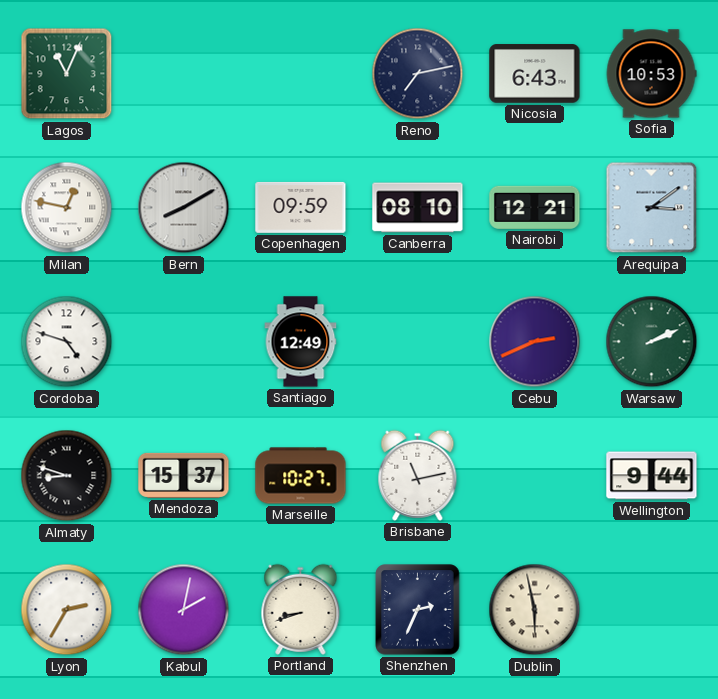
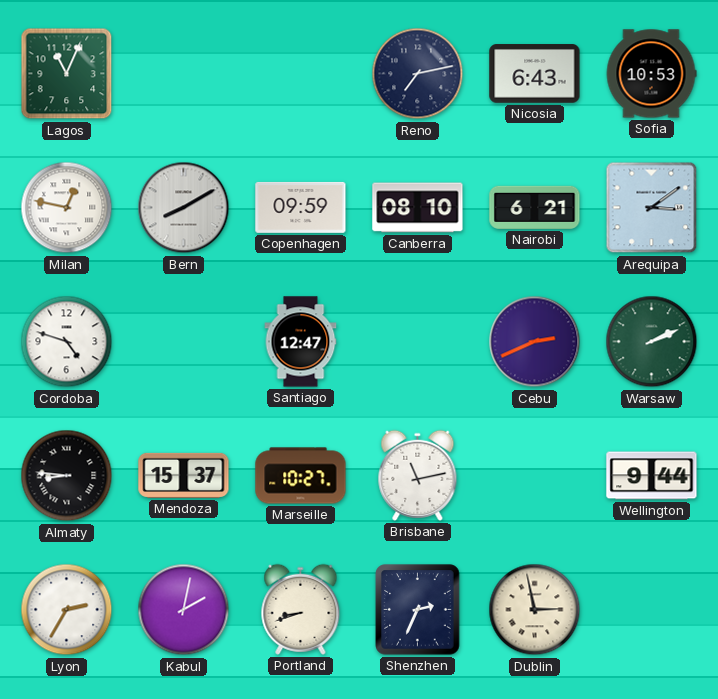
Nairobi: 12:21 -> 6:21 (535, 207)
Santiago: 12:49 -> 12:47 (301, 342)
Almaty: 8:48 -> 8:46 (67, 476)
Dublin: 5:58 -> 2:58 (535, 610)
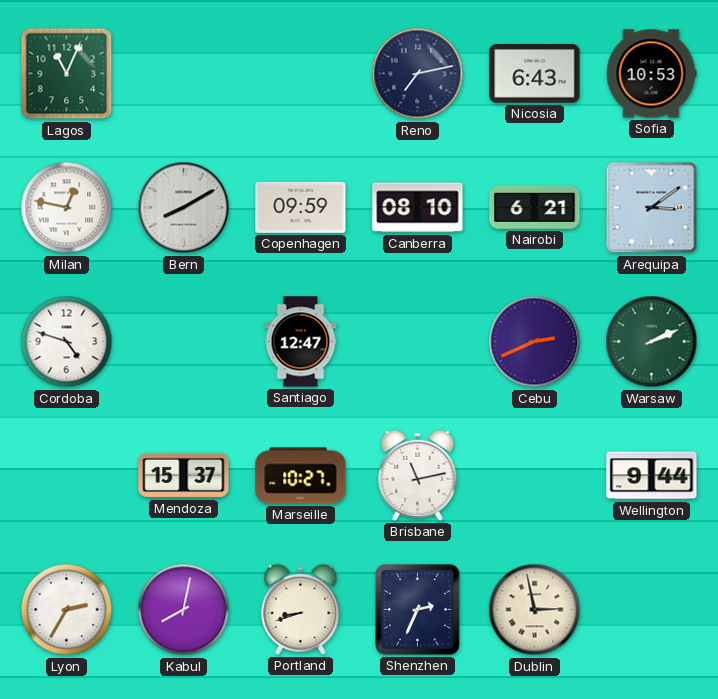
Almaty: 8:46 -> none (67, 476)
Kabul: 2:02 -> 8:02 (184, 610)
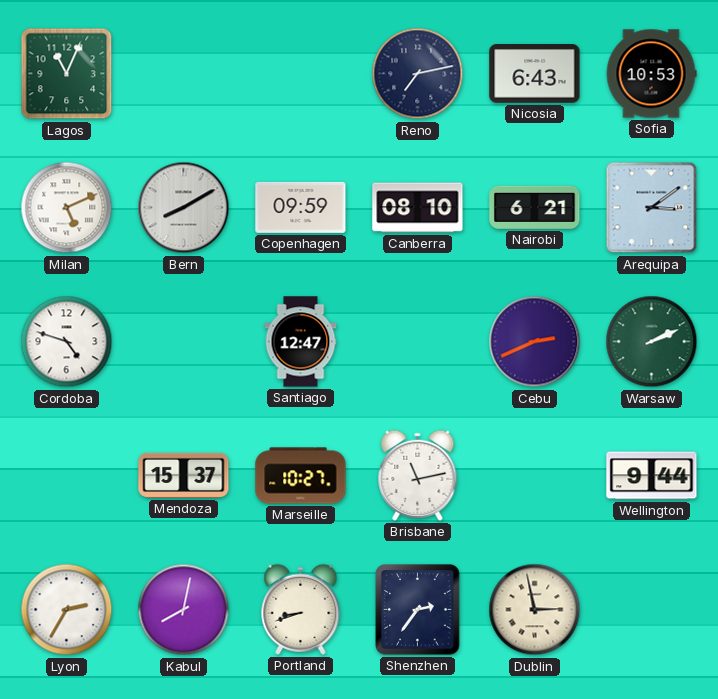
Milan: 12:47 -> 5:11 (67, 208)
Shenzhen: 2:34 -> 2:36 (418, 610)
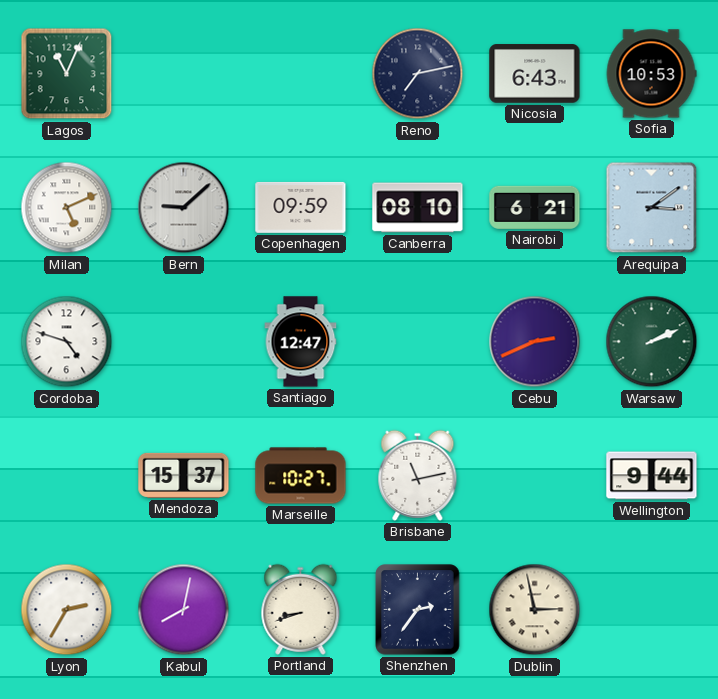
Bern: 8:10 -> 9:08 (184, 208)
